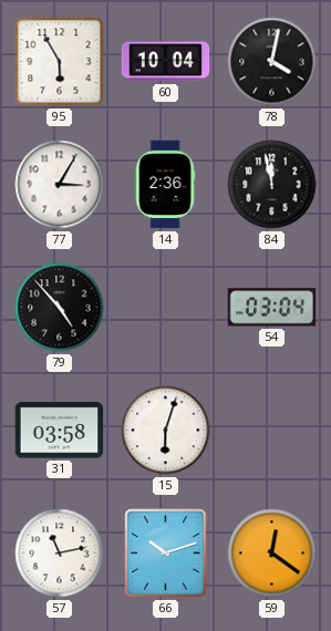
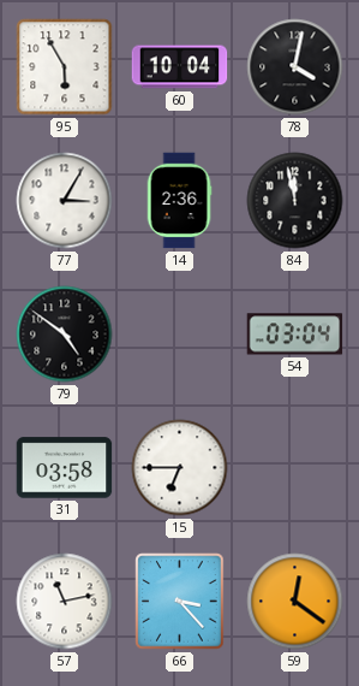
79: 4:53 -> 4:51 (65, 335)
15: 6:03 -> 6:45 (180, 468)
66: 10:12 -> 3:23 (180, 602)
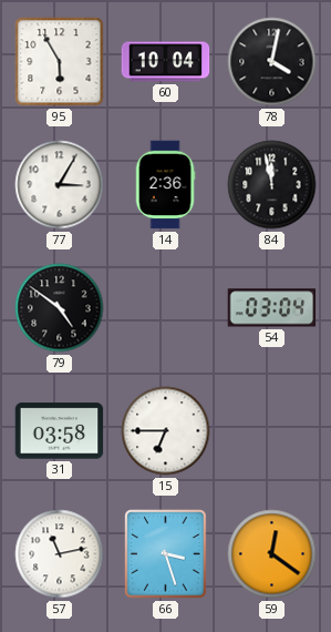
66: 3:23 -> 3:27 (166, 554)
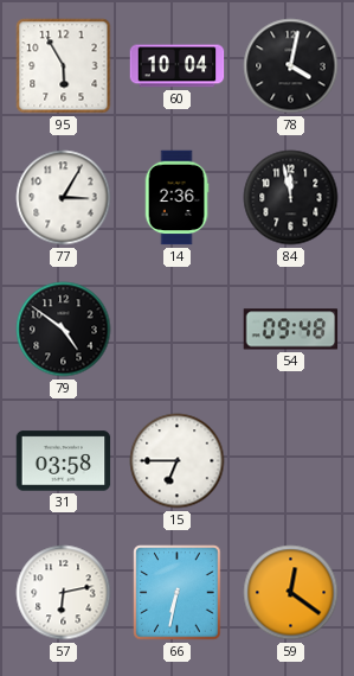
54: 03:04 -> 09:48 (291, 330)
57: 11:13 -> 6:13 (64, 593)
66: 3:27 -> 6:32 (178, 593)
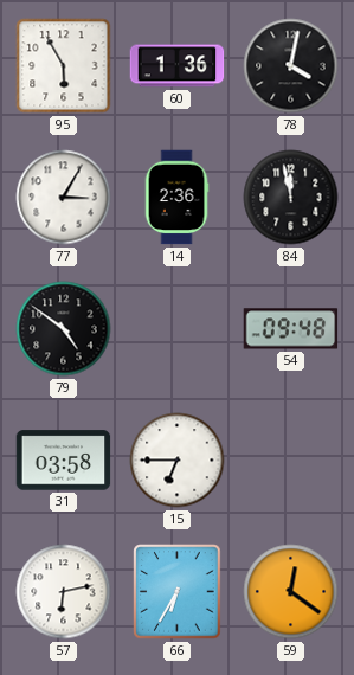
60: 10:04 -> 1:36 (178, 66)
66: 6:32 -> 6:35 (178, 592)
